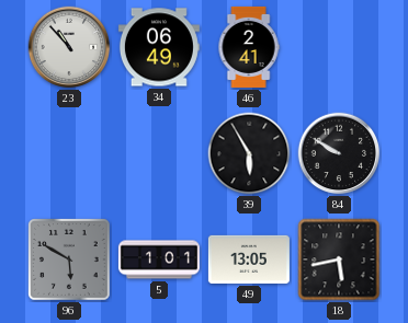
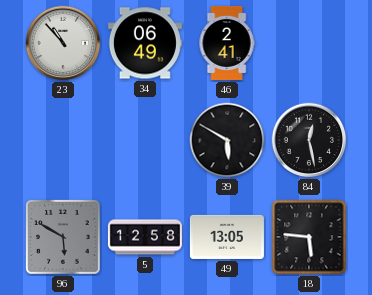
39: 5:55 -> 5:50 (227, 140)
84: 9:50 -> 12:28 (309, 140)
5: 1:01 -> 12:58 (145, 237)
18: 5:43 -> 5:46 (309, 237)
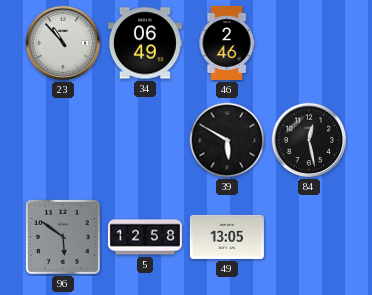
46: 2:41 -> 2:46 (227, 43)
96: 5:50 -> 5:51 (63, 237)
18: 5:46 -> none (309, 237)
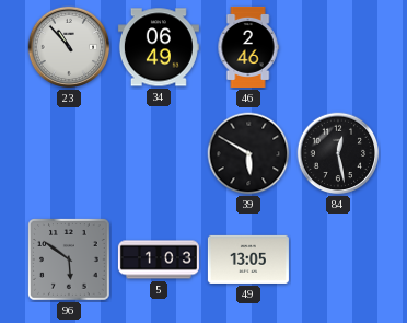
5: 12:58 -> 1:03 (159, 259)
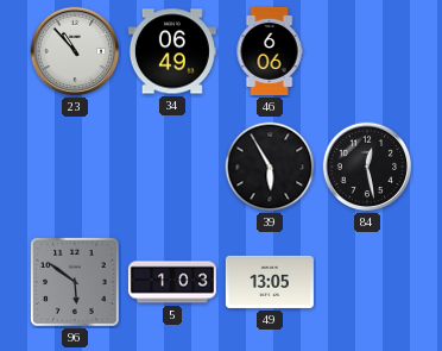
46: 2:46 -> 6:06 (270, 51)
39: 5:50 -> 5:55 (270, 167)
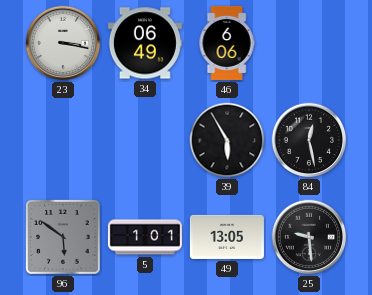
23: 10:53 -> 3:17 (63, 43)
5: 1:03 -> 1:01 (145, 237)
25: none -> 9:29 (309, 237)
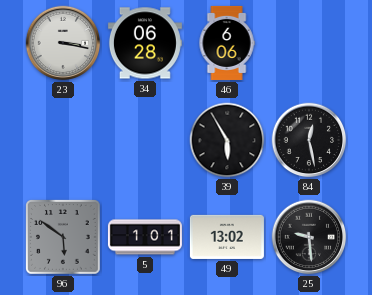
34: 06:49 -> 06:28 (145, 43)
49: 13:05 -> 13:02 (227, 237)
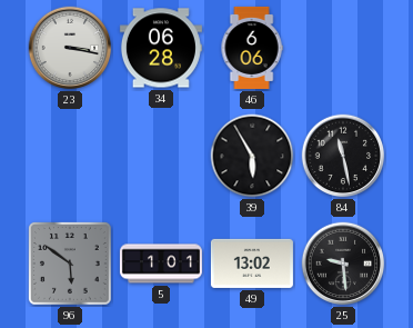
84: 12:28 -> 11:28 (343, 156)
